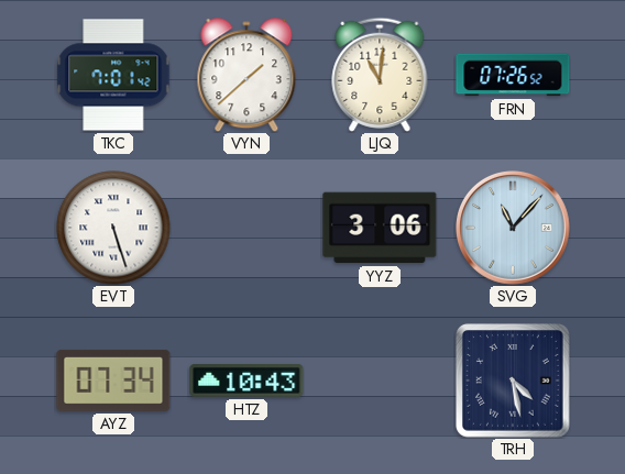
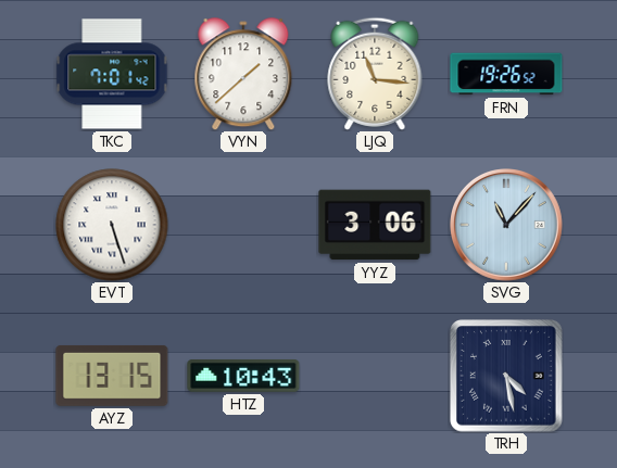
LJQ: 11:01 -> 11:16 (375, 74)
FRN: 07:26 -> 19:26 (506, 74)
AYZ: 07:34 -> 13:15 (112, 376)
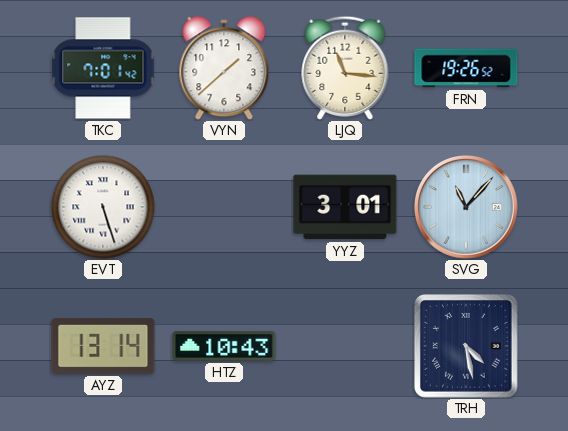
YYZ: 3:06 -> 3:01 (345, 207)
AYZ: 13:15 -> 13:14 (103, 346)
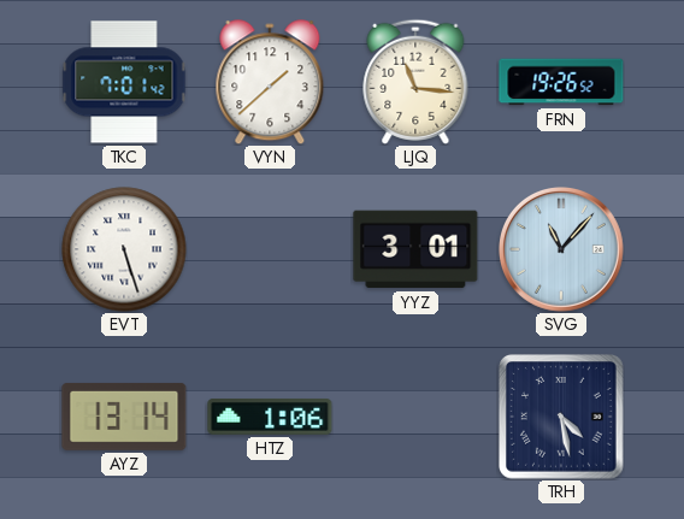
HTZ: 10:43 -> 1:06 (270, 417)
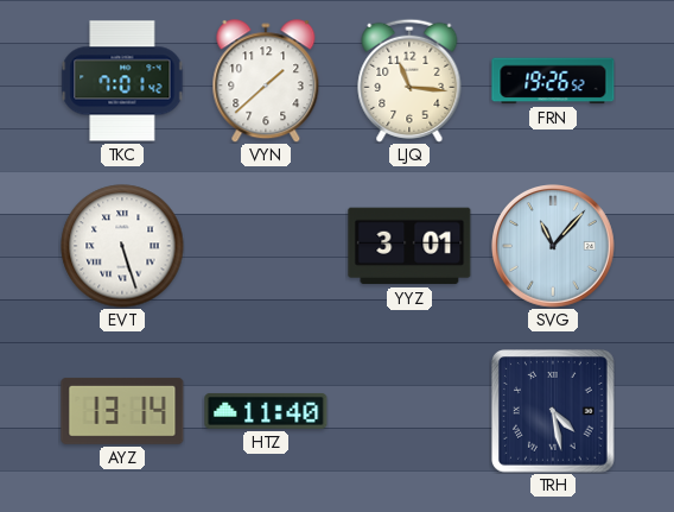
HTZ: 1:06 -> 11:40 (266, 411)
